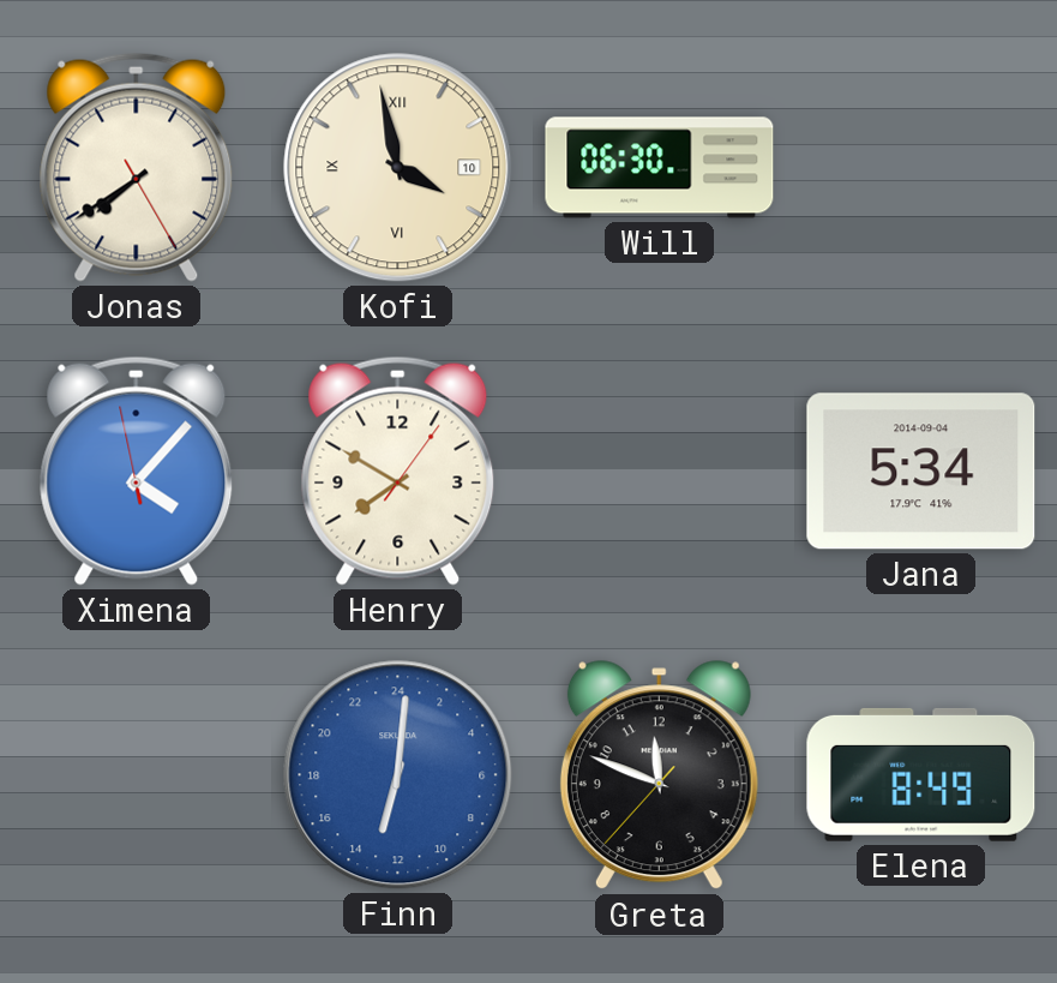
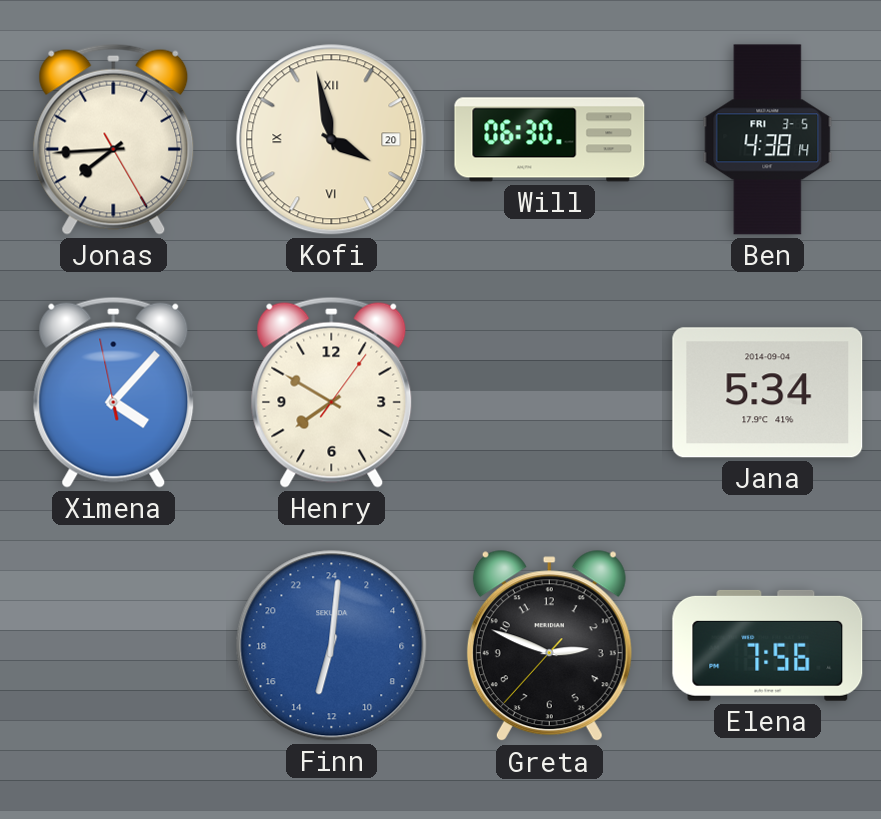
Jonas: 7:39 -> 7:44 (114, 139)
Kofi date: 10 -> 20 (332, 140)
Ben: none -> 4:38 (768, 140)
Greta: 11:48 -> 2:48 (549, 646)
Elena: 8:49 -> 7:56 (768, 645)
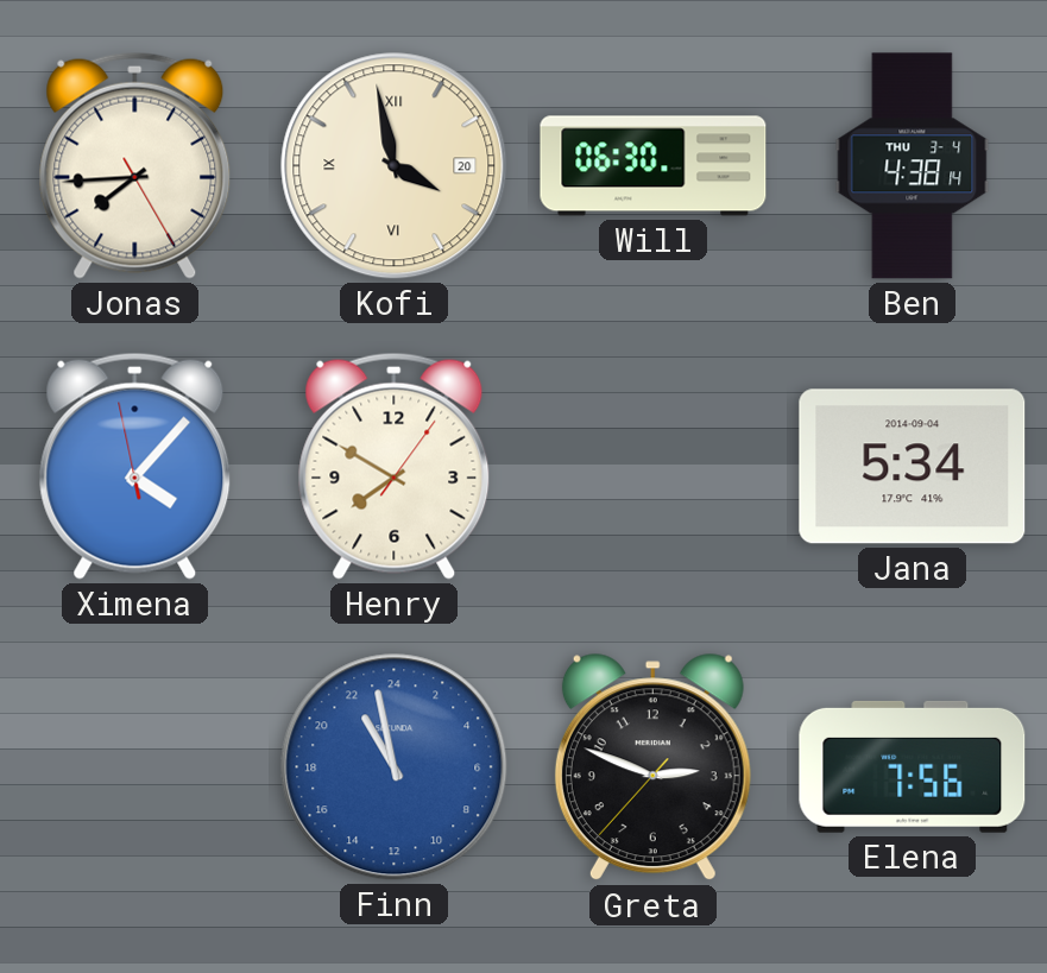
Ben date: FRI 3-5 -> THU 3-4 (913, 166)
Finn: 13:01 -> 21:58 (395, 767)
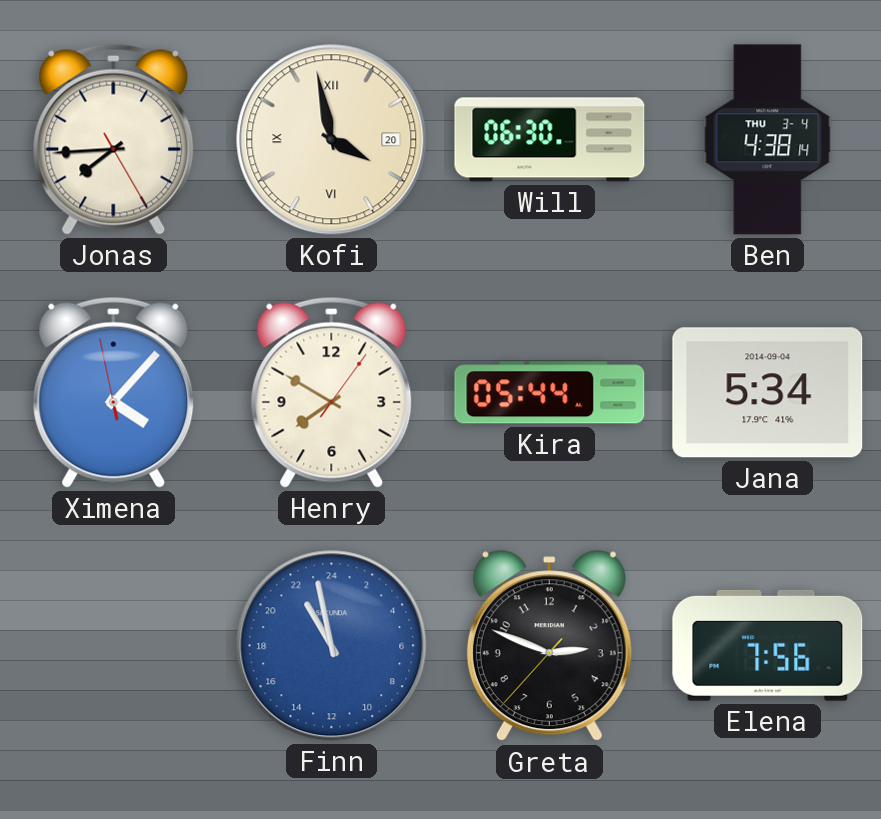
Kira: none -> 05:44 (550, 393)
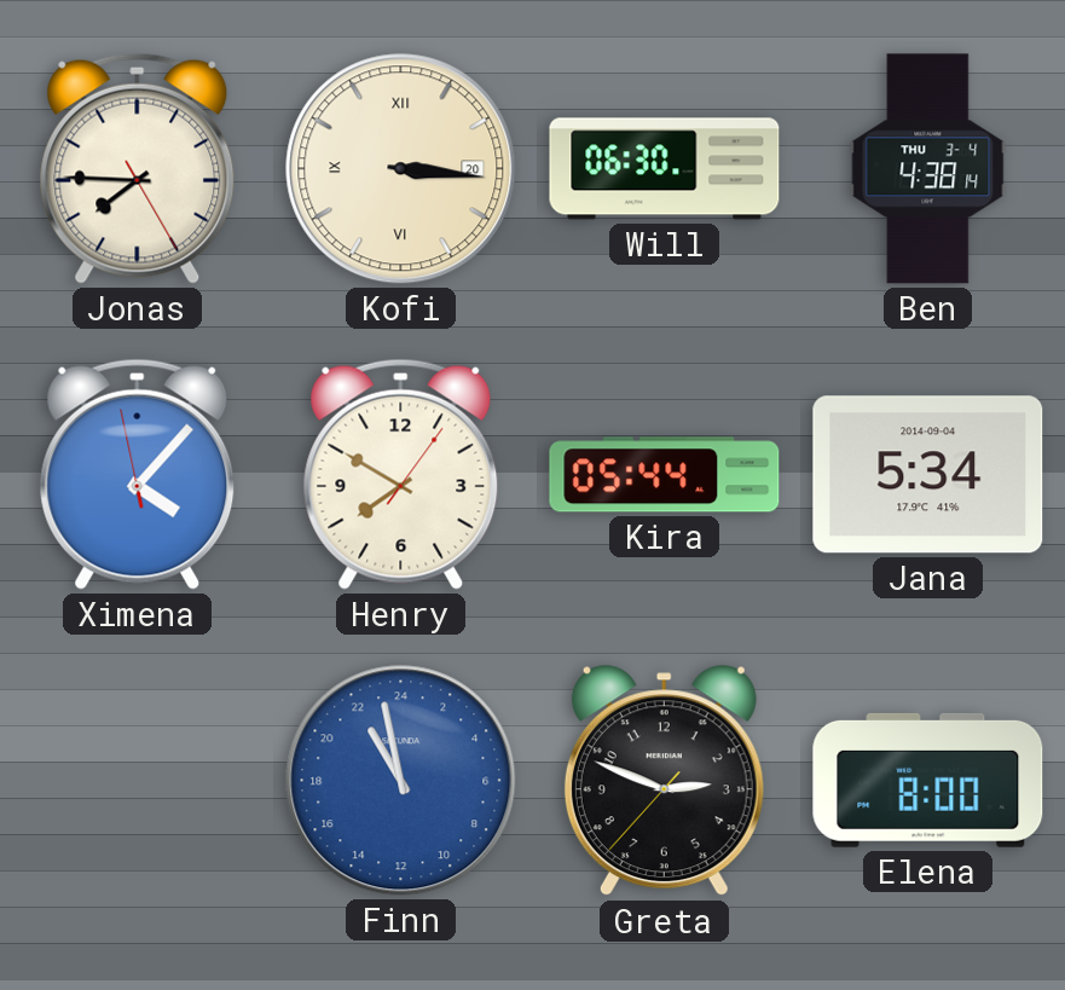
Jonas: 7:44 -> 7:45 (138, 168)
Kofi: 3:58 -> 3:16 (401, 169)
Elena: 7:56 -> 8:00 (928, 780)
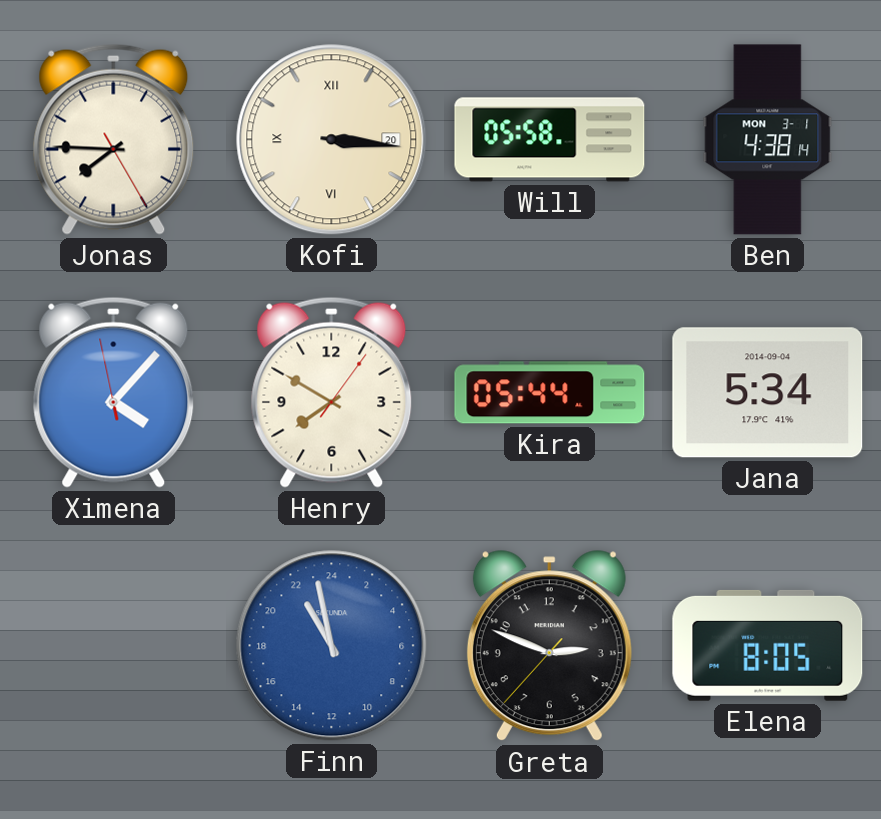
Will: 06:30 -> 05:58 (550, 140)
Ben date: THU 3-4 -> MON 3-1 (768, 140)
Elena: 8:00 -> 8:05 (768, 645)
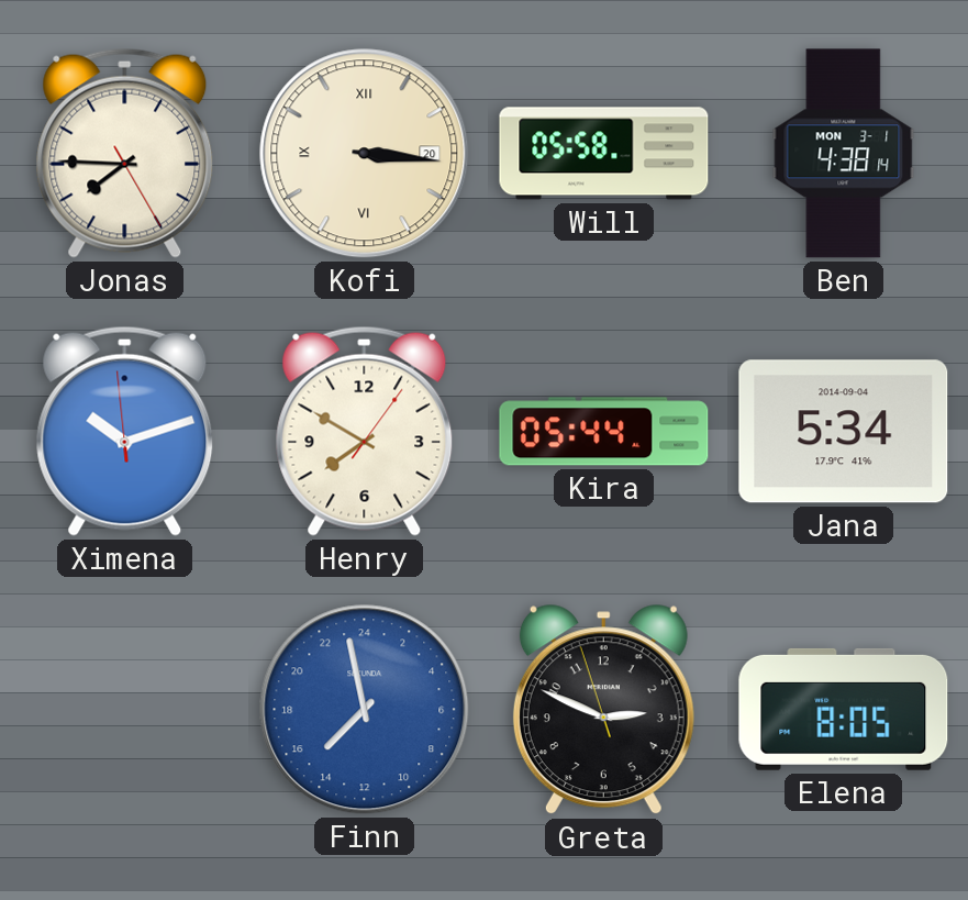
Ximena: 4:06 -> 10:11 (125, 431)
Finn: 21:58 -> 14:58 (365, 710)
Greta: 2:48:37 -> 2:48:57 (603, 710)
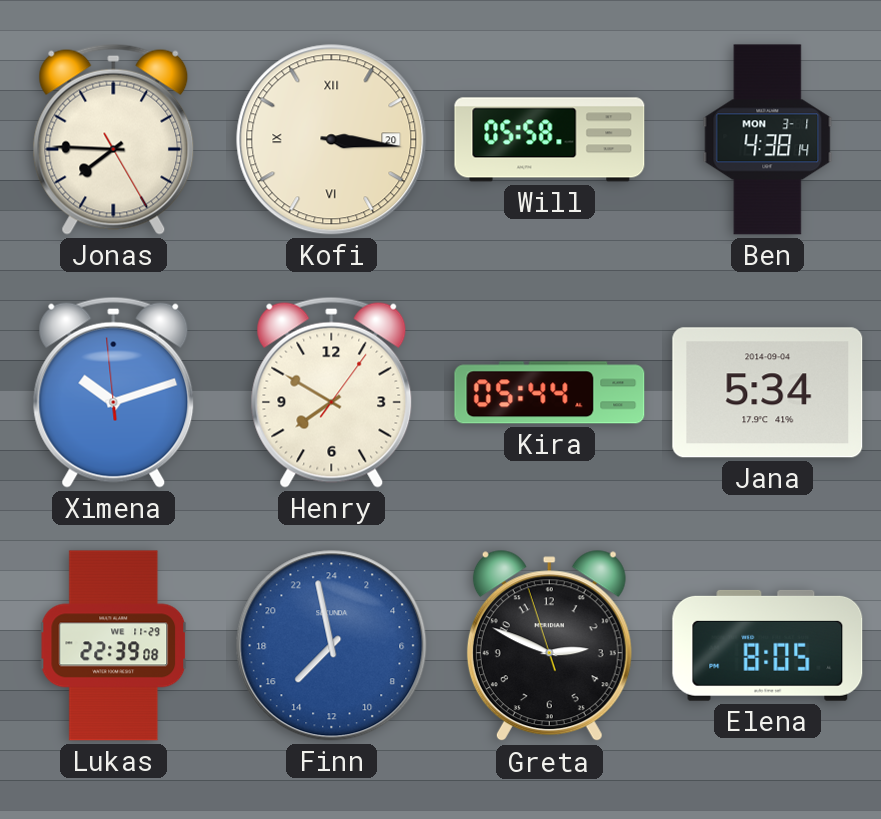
Lukas: none -> 22:39 (114, 646)
